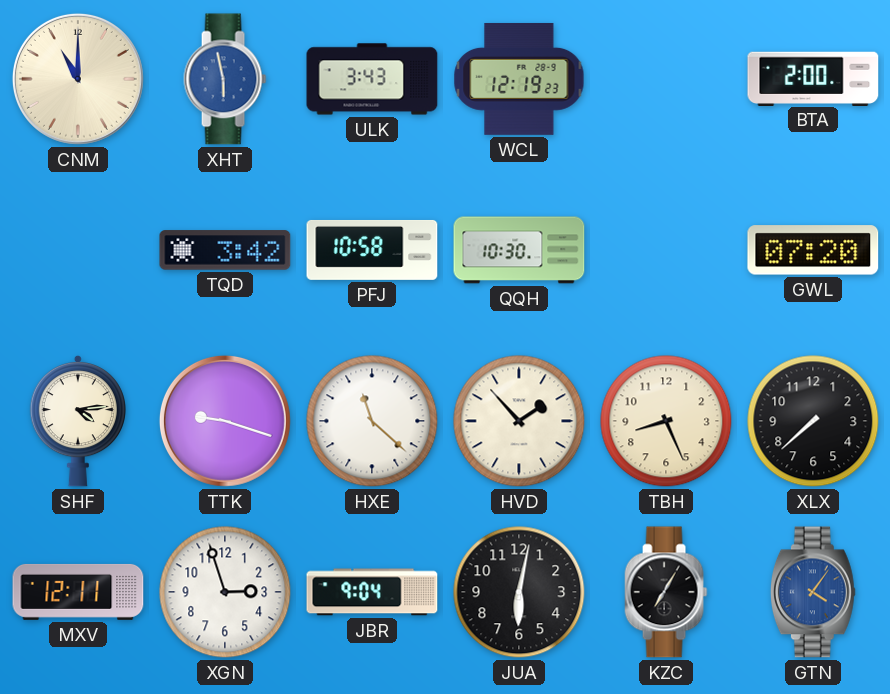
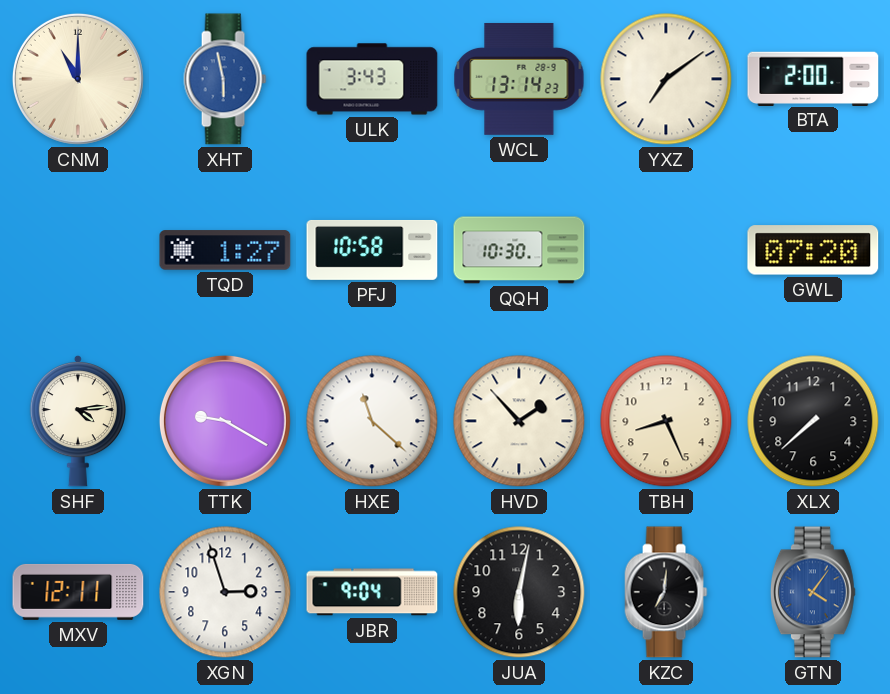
WCL: 12:19 -> 13:14 (519, 79)
YXZ: none -> 7:09 (666, 79)
TQD: 3:42 -> 1:27 (225, 250)
TTK: 9:18 -> 9:20 (225, 421)
KZC: 7:05 -> 7:01 (666, 592)
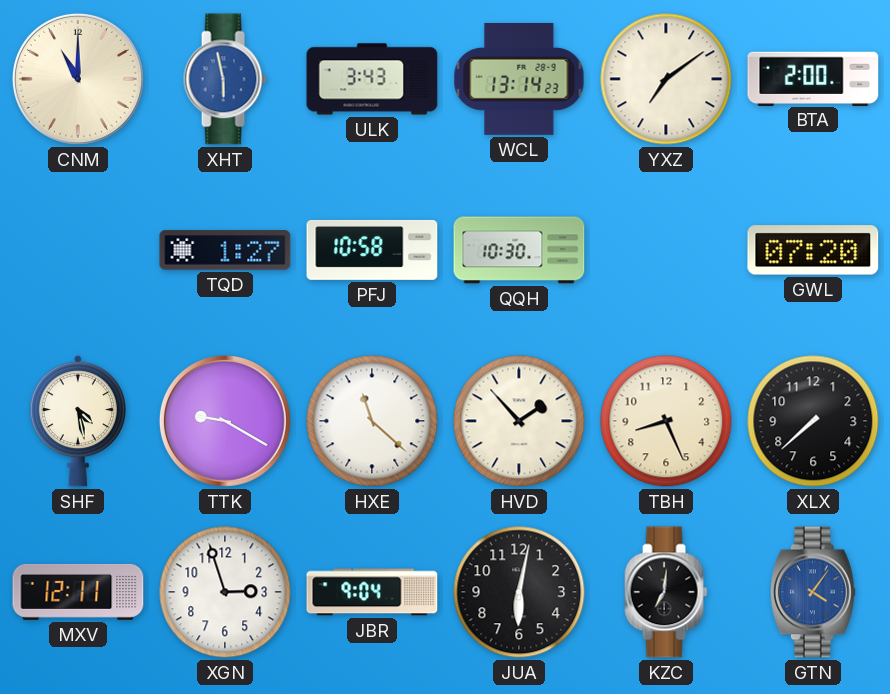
SHF: 4:14 -> 4:28 (78, 421)
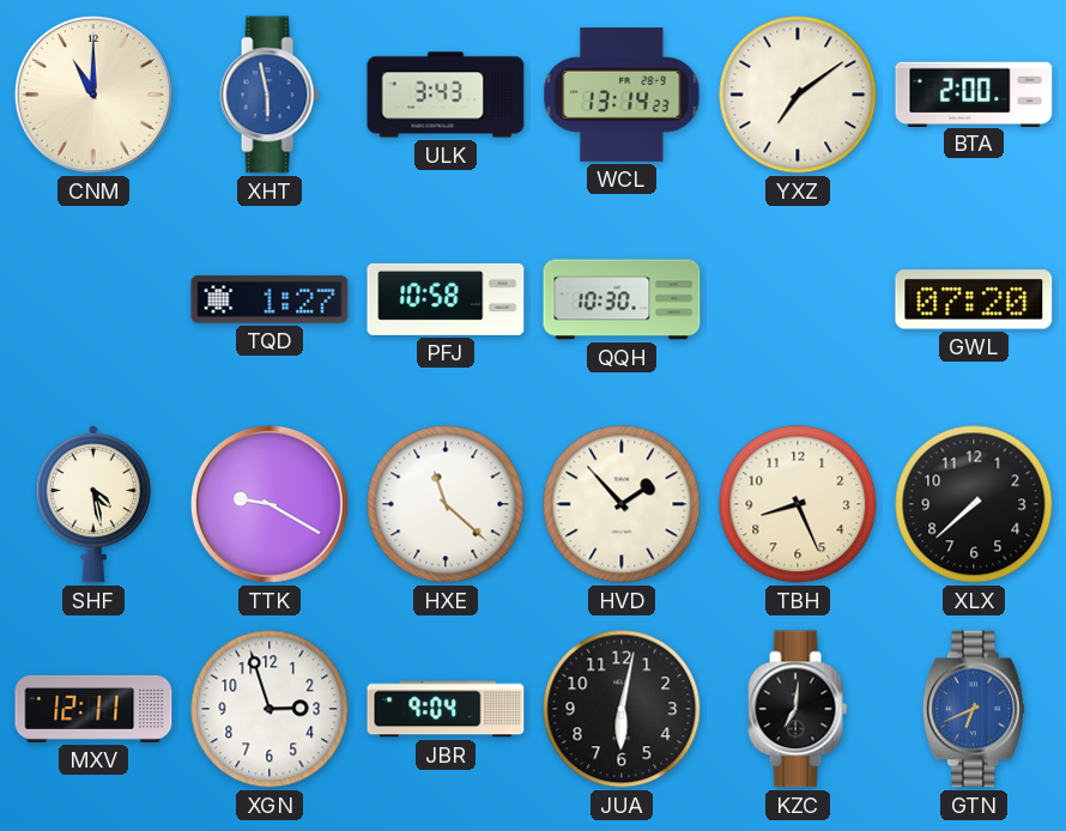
GTN: 4:06 -> 6:41 (974, 709)
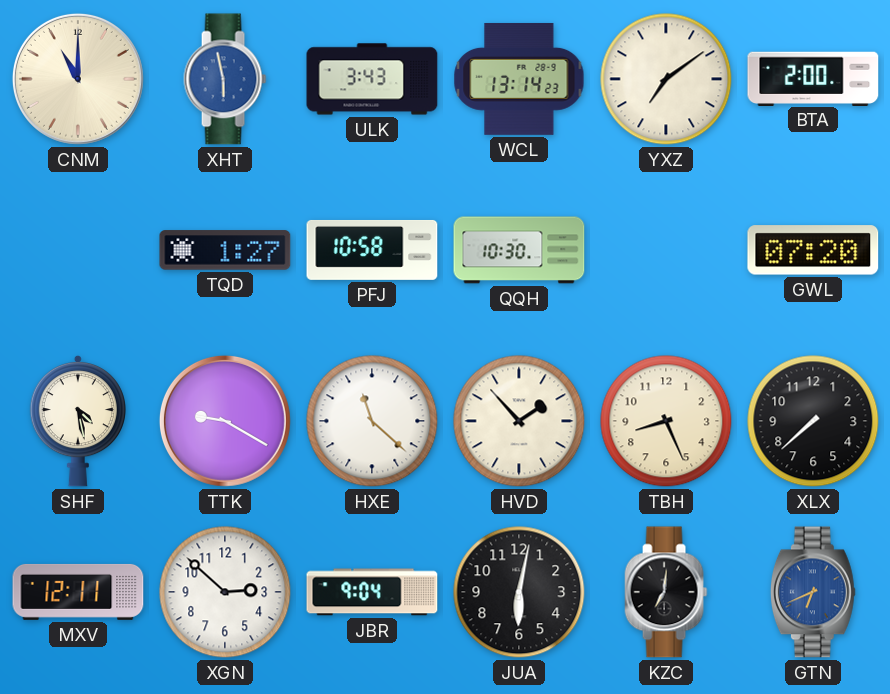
XGN: 2:57 -> 2:52 (225, 592)
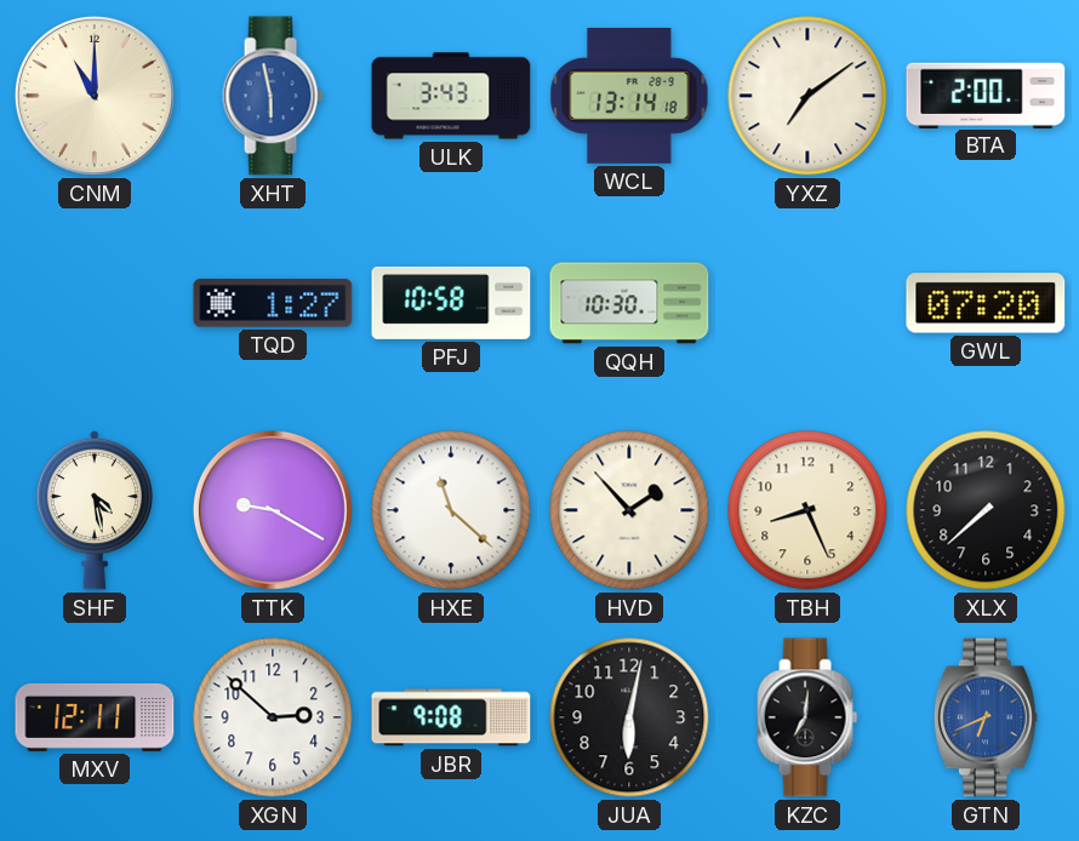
WCL: 13:14:23 -> 13:14:18 (629, 96)
JBR: 9:04 -> 9:08 (451, 717)
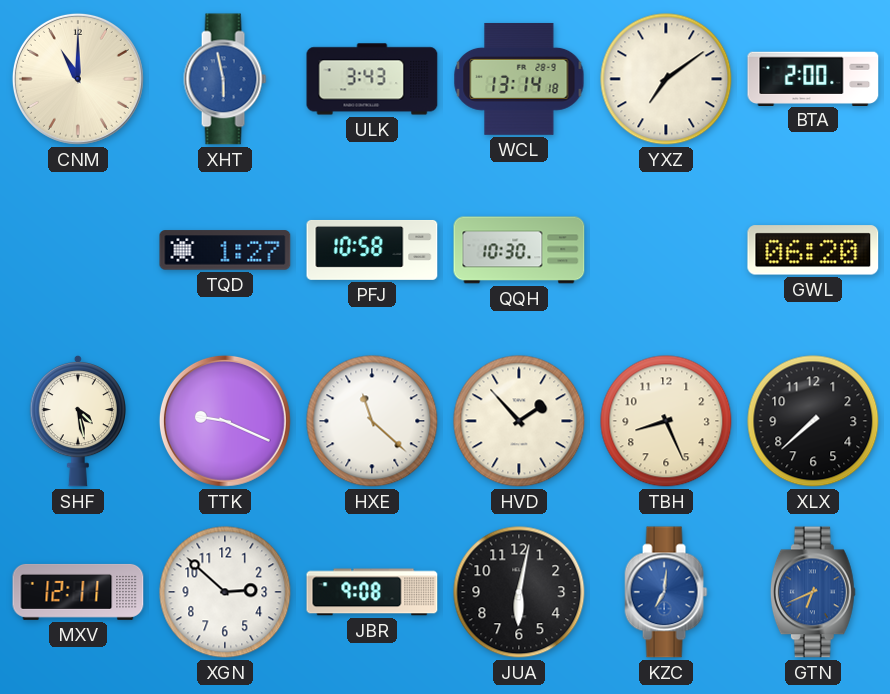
GWL: 07:20 -> 06:20 (813, 250)
TTK: 9:20 -> 9:19 (225, 421)
KZC dial: black -> blue (666, 592)
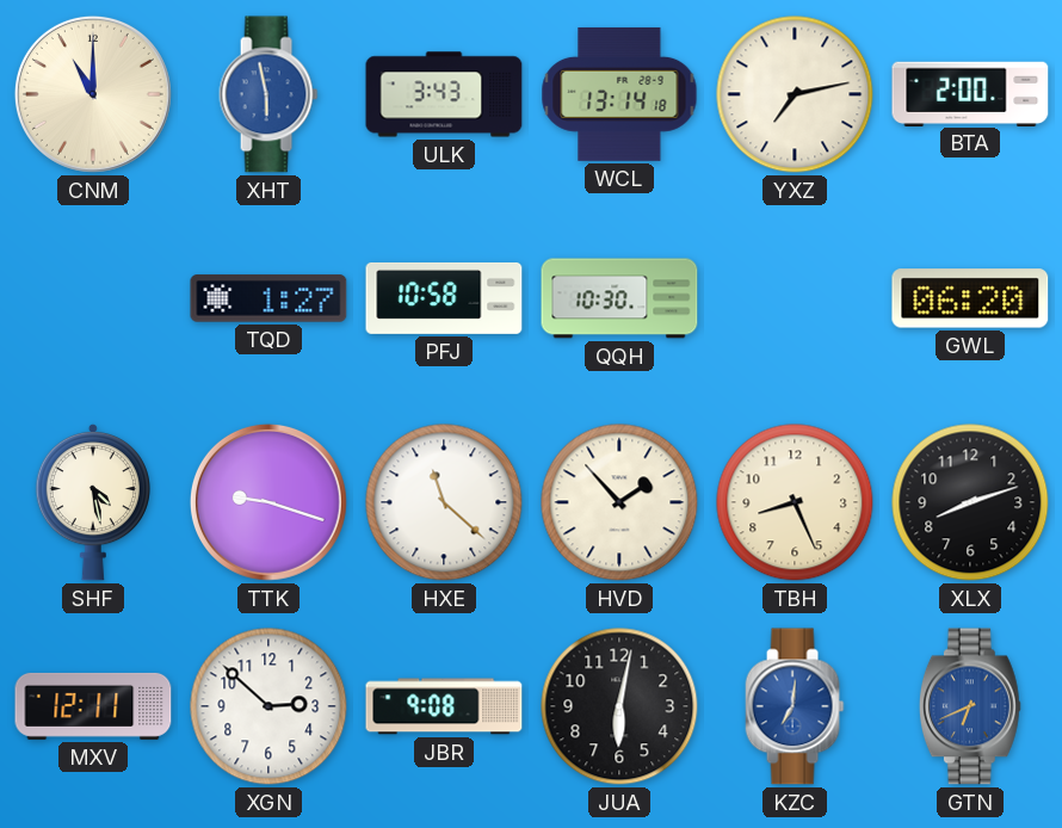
YXZ: 7:09 -> 7:13 (795, 94)
TTK: 9:19 -> 9:18 (268, 502)
XLX: 7:38 -> 8:12 (970, 502)
